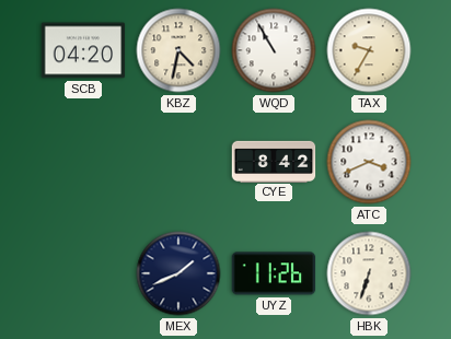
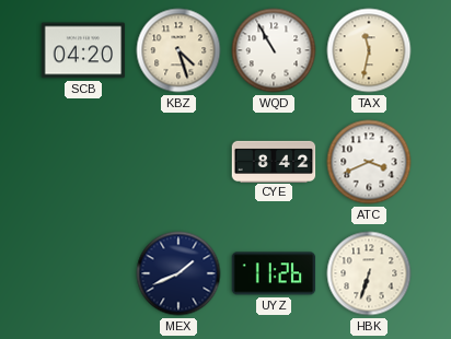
KBZ: 4:32 -> 4:27 (178, 50)
TAX: 9:35 -> 11:32 (369, 50)
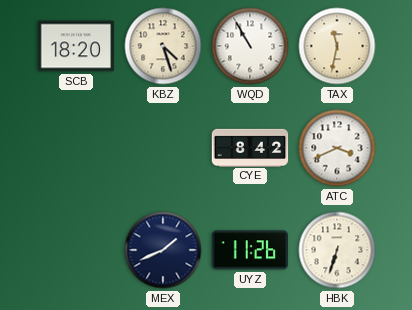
SCB: 04:20 -> 18:20 (76, 46)
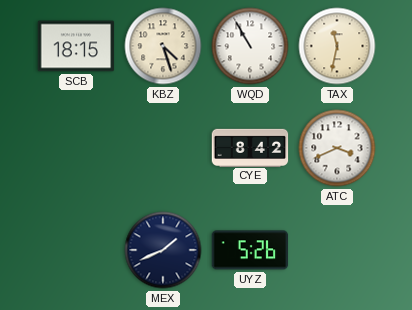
SCB: 18:20 -> 18:15 (76, 46)
UYZ: 11:26 -> 5:26 (250, 250)
HBK: 6:33 -> none (337, 250)
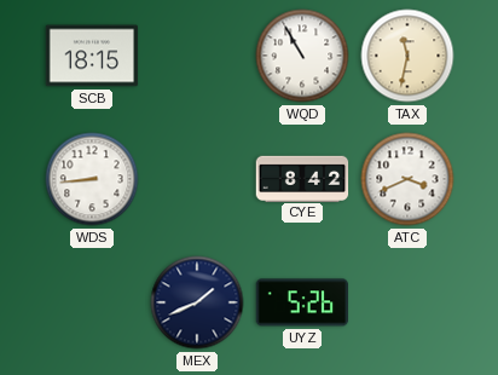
KBZ: 4:27 -> none (163, 46)
WDS: none -> 8:44 (92, 179)
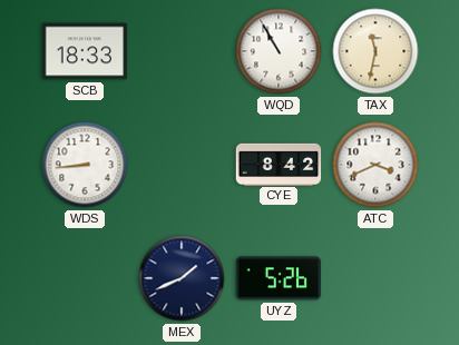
SCB: 18:15 -> 18:33 (85, 51)
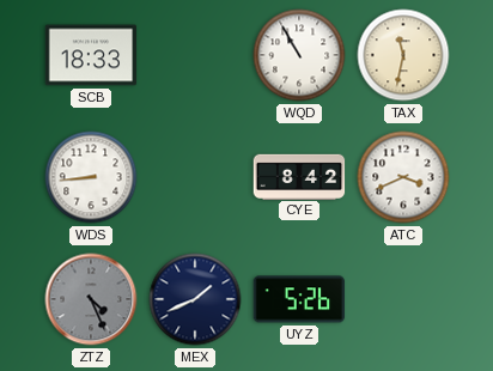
ZTZ: none -> 4:26 (91, 299)
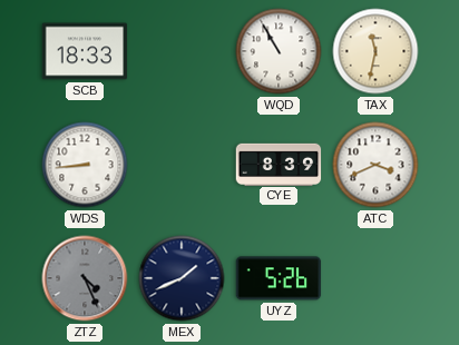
CYE: 8:42 -> 8:39 (279, 164)
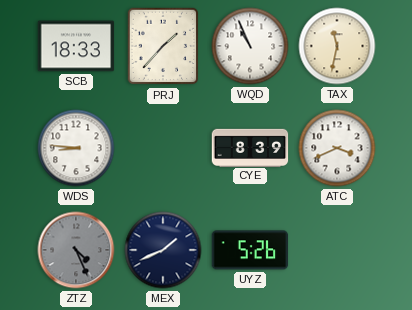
PRJ: none -> 1:37 (163, 46)
WQD: 10:55 -> 10:56 (250, 46)
WDS: 8:44 -> 8:46 (76, 148)
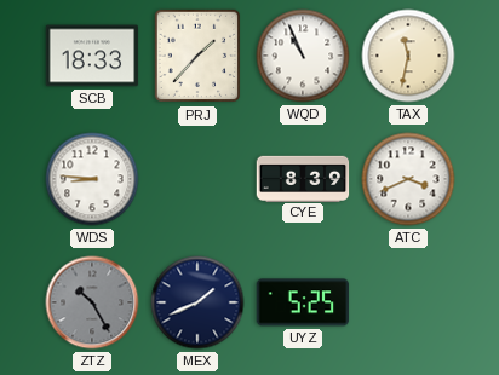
ZTZ: 4:26 -> 10:25 (92, 302)
UYZ: 5:26 -> 5:25 (303, 302)
